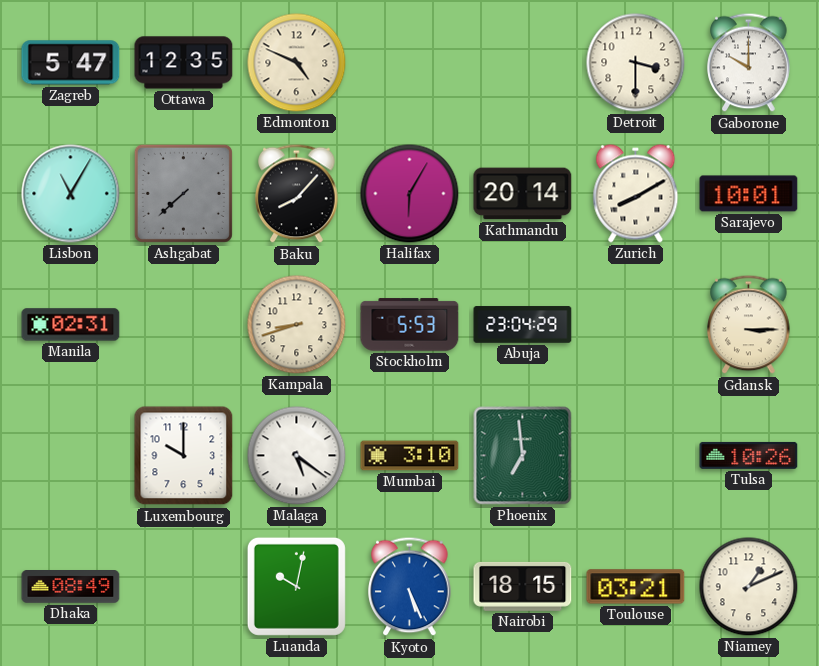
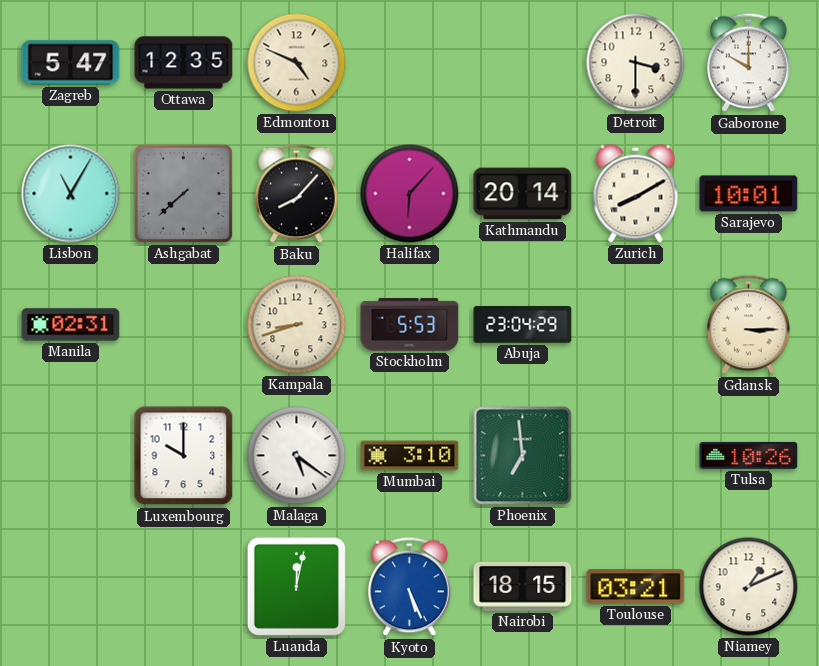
Halifax: 6:05 -> 6:07 (410, 194)
Dhaka: 08:49 -> none (71, 587)
Luanda: 10:02 -> 12:02 (296, 586)
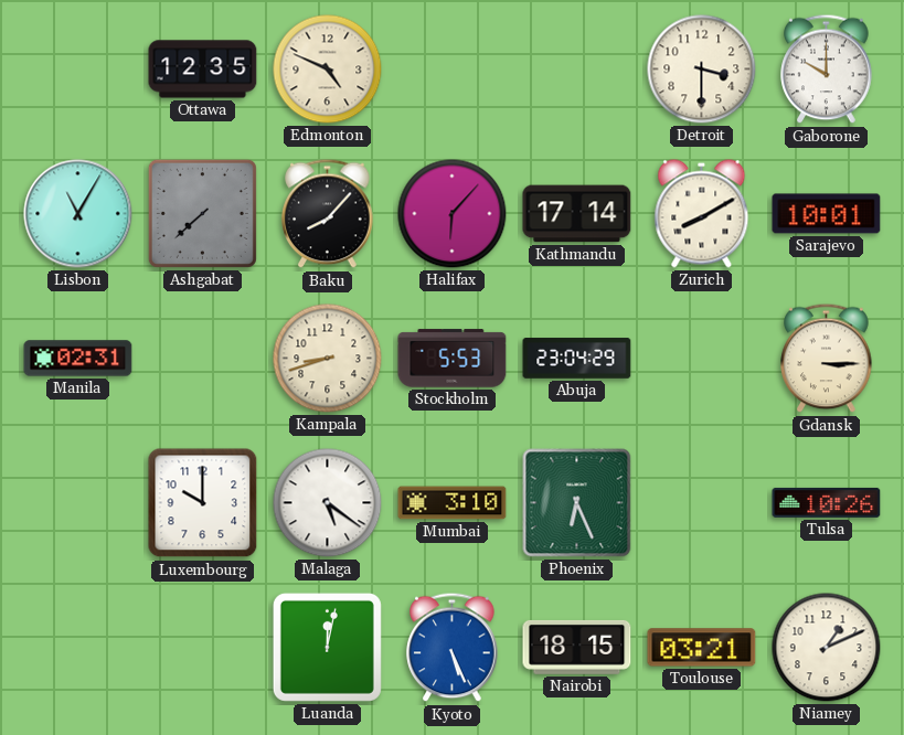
Zagreb: 5:47 -> none (71, 63)
Kathmandu: 20:14 -> 17:14 (577, 214)
Phoenix: 6:59 -> 6:26 (577, 503)
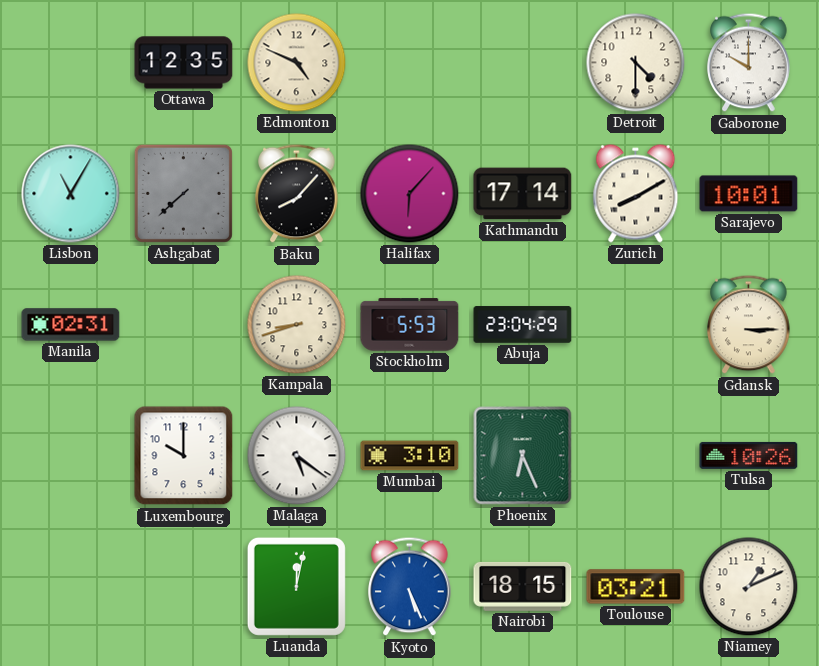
Detroit: 3:30 -> 4:30 (636, 63)
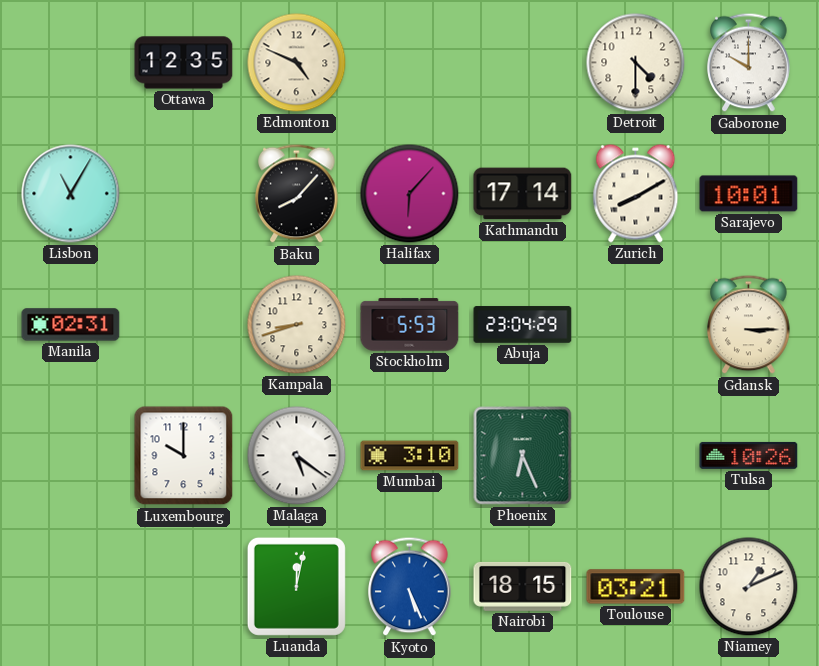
Ashgabat: 7:38 -> none (183, 193)
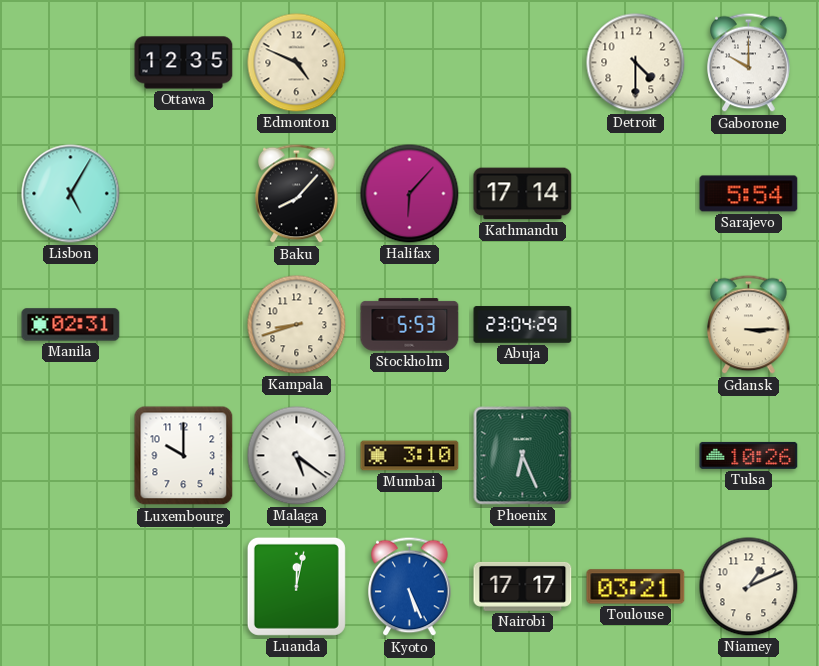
Lisbon: 11:05 -> 5:05 (71, 194)
Zurich: 8:10 -> none (636, 194)
Sarajevo: 10:01 -> 5:54 (749, 194)
Nairobi: 18:15 -> 17:17 (523, 586)
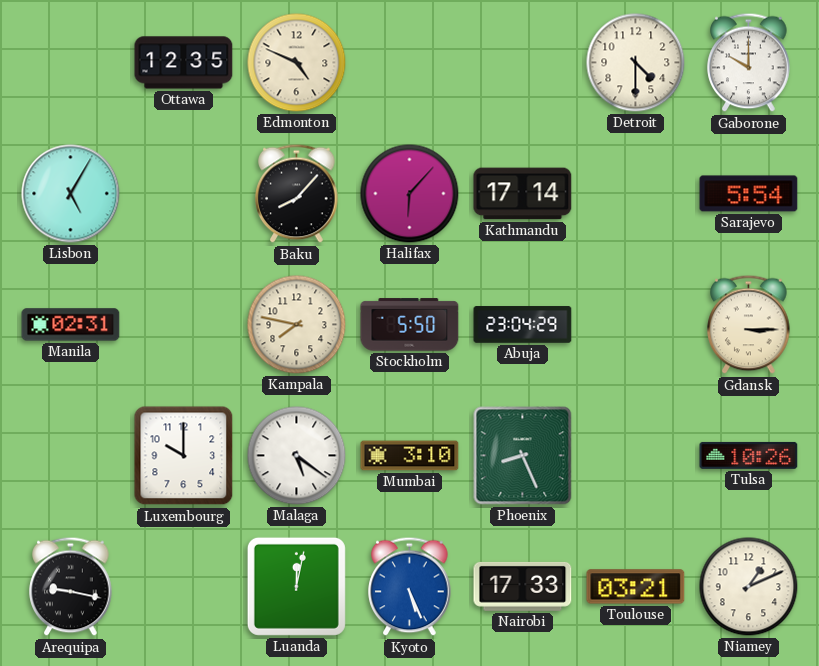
Kampala: 8:42 -> 7:47 (297, 325)
Stockholm: 5:53 -> 5:50 (410, 325)
Phoenix: 6:26 -> 8:26 (523, 456)
Arequipa: none -> 9:17 (71, 587)
Nairobi: 17:17 -> 17:33 (523, 586)
